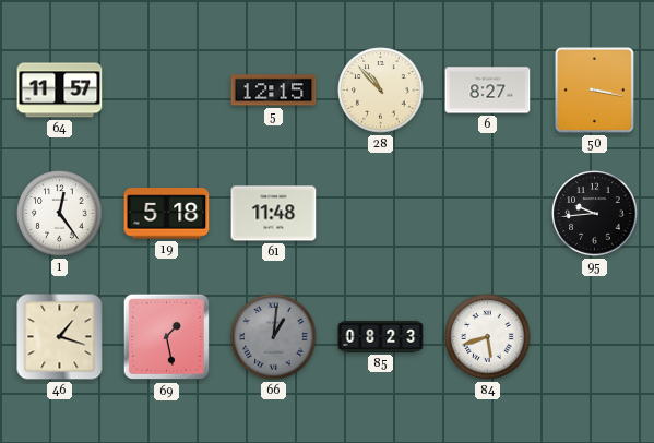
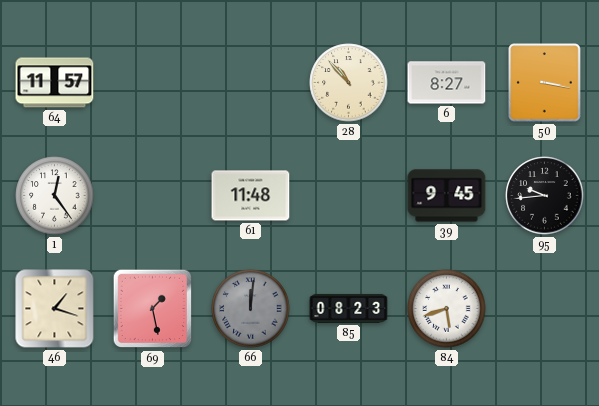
5: 12:15 -> none (274, 91)
19: 5:18 -> none (167, 214)
39: none -> 9:45 (447, 196)
66: 1:01 -> 12:01 (251, 309)
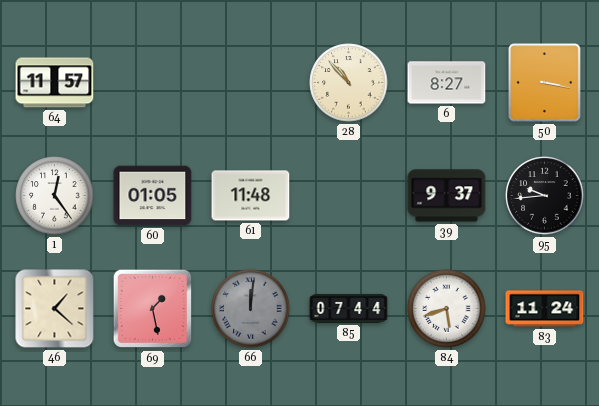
60: none -> 01:05 (153, 196)
39: 9:45 -> 9:37 (447, 196)
46: 1:18 -> 1:22 (55, 309)
85: 08:23 -> 07:44 (349, 308)
83: none -> 11:24 (545, 309)
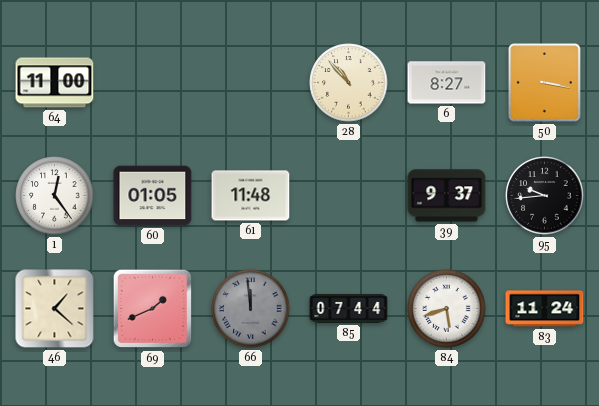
64: 11:57 -> 11:00 (55, 83)
69: 1:28 -> 1:41 (153, 309)
66: 12:01 -> 11:59 (251, 309)
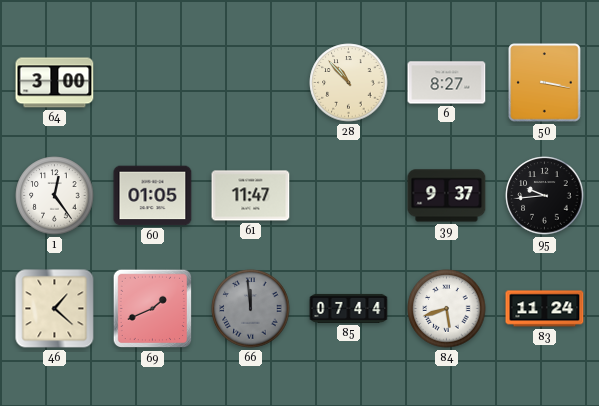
64: 11:00 -> 3:00 (55, 83)
61: 11:48 -> 11:47 (251, 196)
